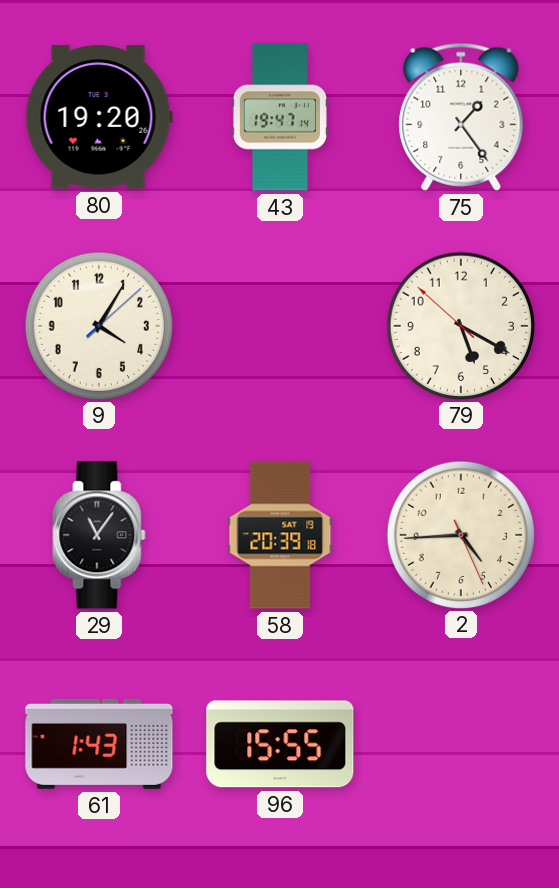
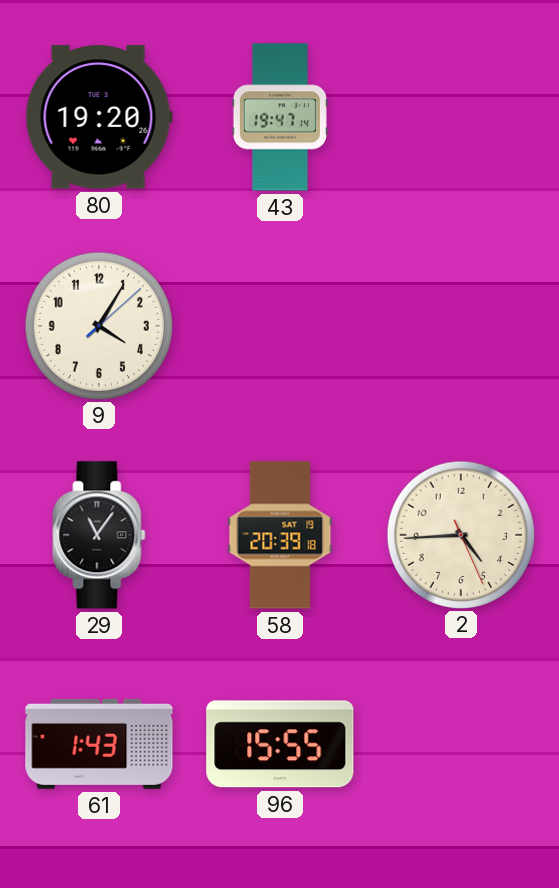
75: 1:24 -> none (461, 117)
79: 5:19 -> none (460, 325)
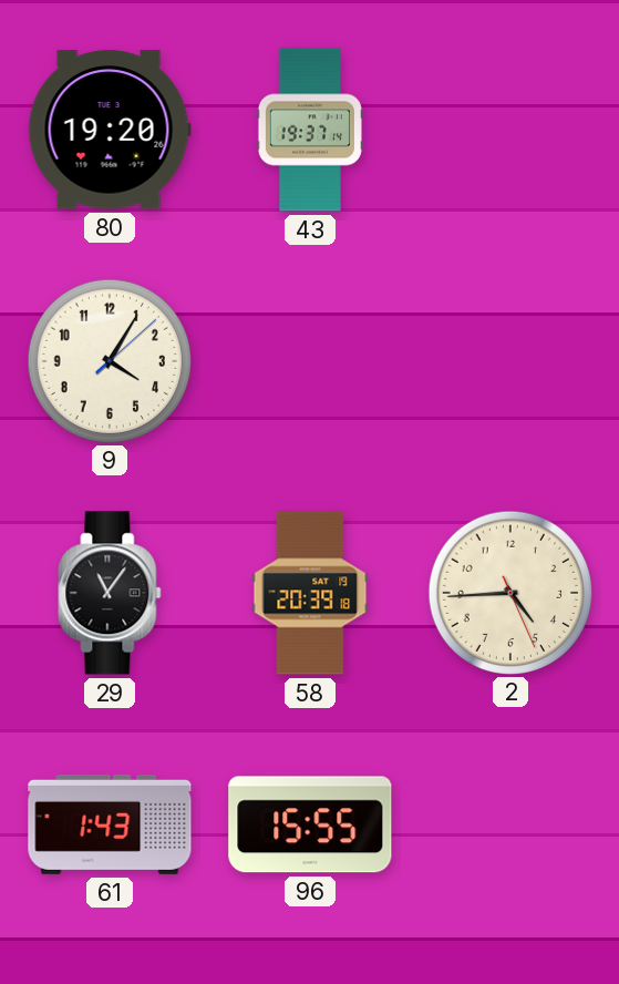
43: 19:47 -> 19:37 (310, 130)
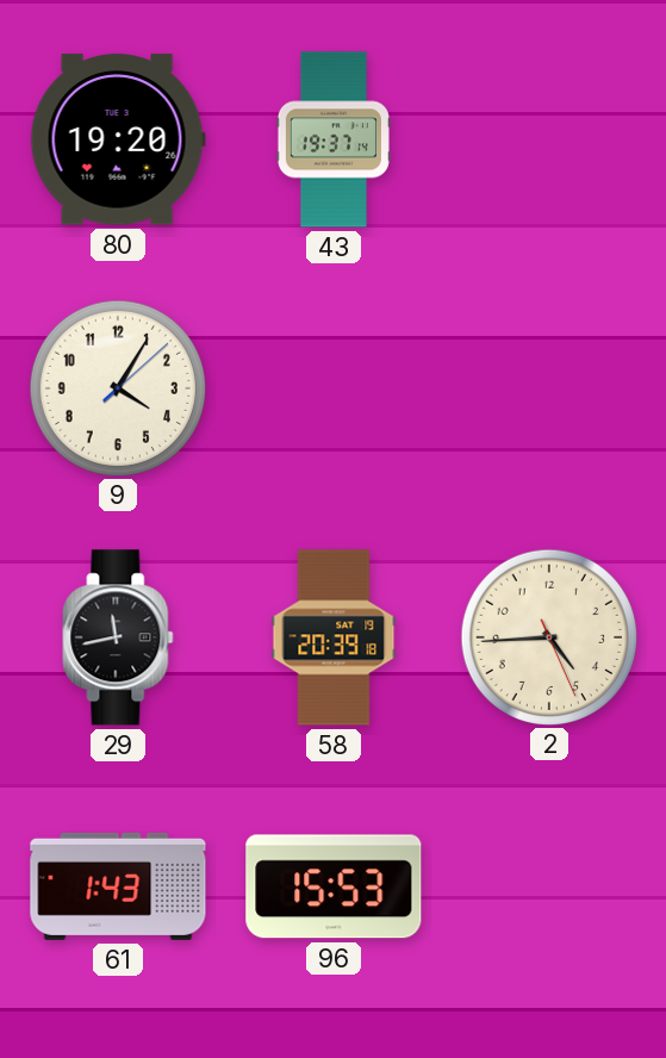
29: 11:06 -> 11:43 (118, 637)
96: 15:55 -> 15:53 (334, 886)
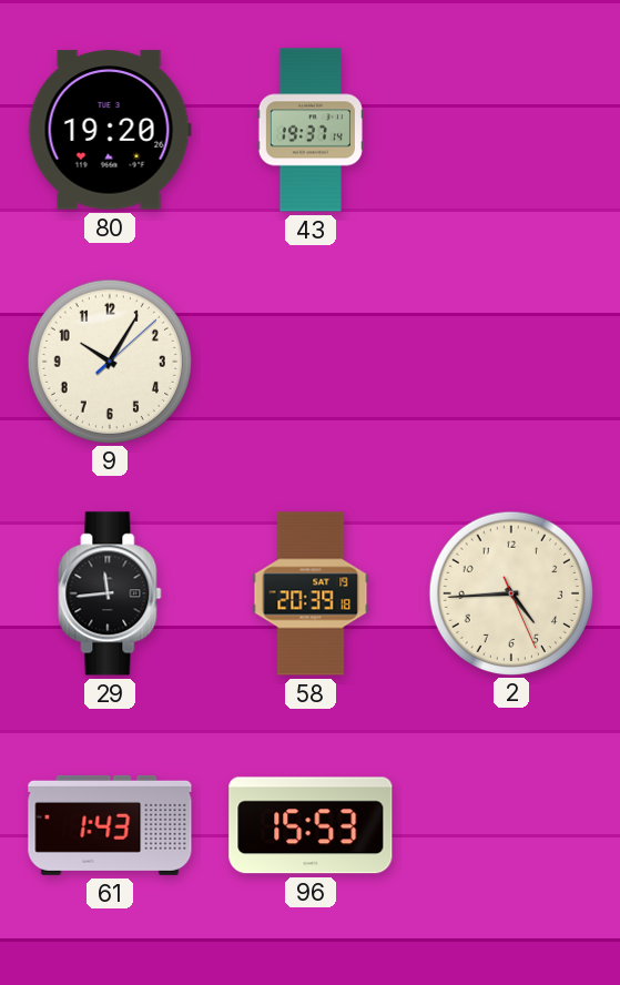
9: 4:05 -> 10:05 (109, 361)
29: 11:43 -> 11:44 (110, 593)
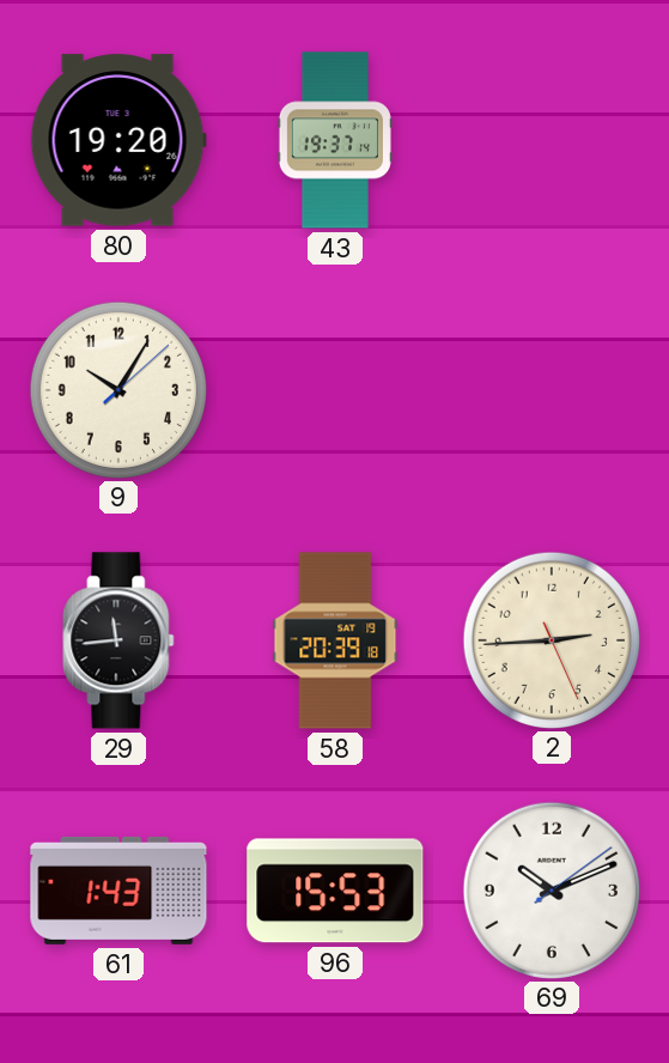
2: 4:44 -> 2:44 (551, 639)
69: none -> 10:11 (551, 889)
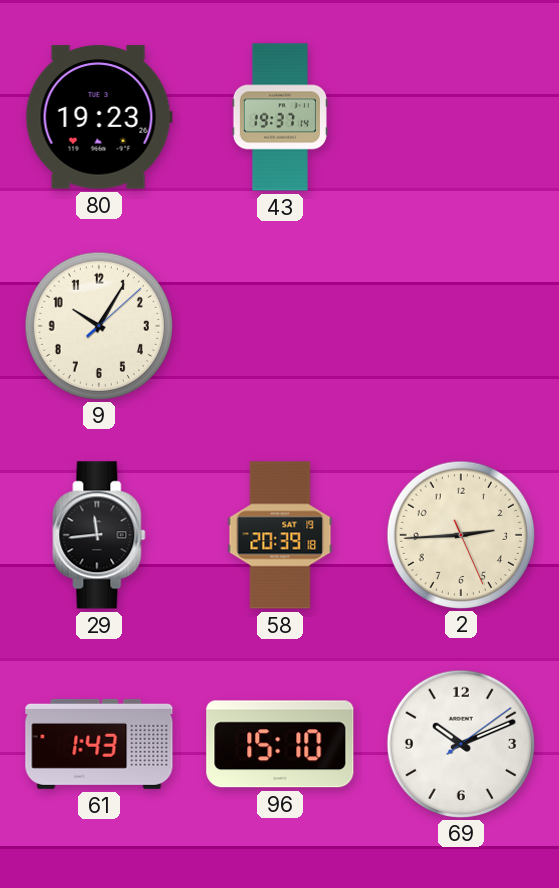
80: 19:20 -> 19:23 (99, 117)
96: 15:53 -> 15:10 (280, 744)
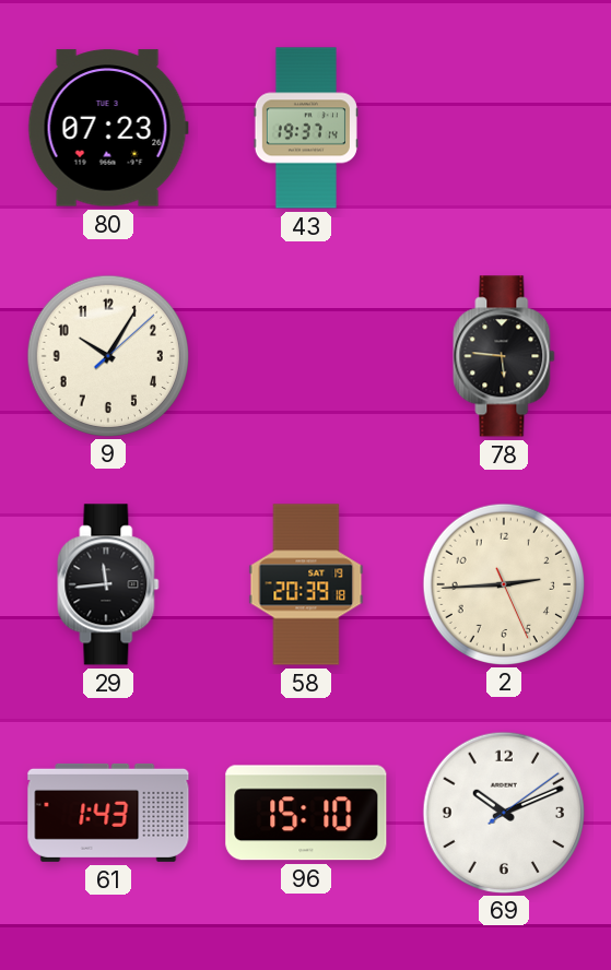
80: 19:23 -> 07:23 (108, 128)
78: none -> 5:46 (504, 356)
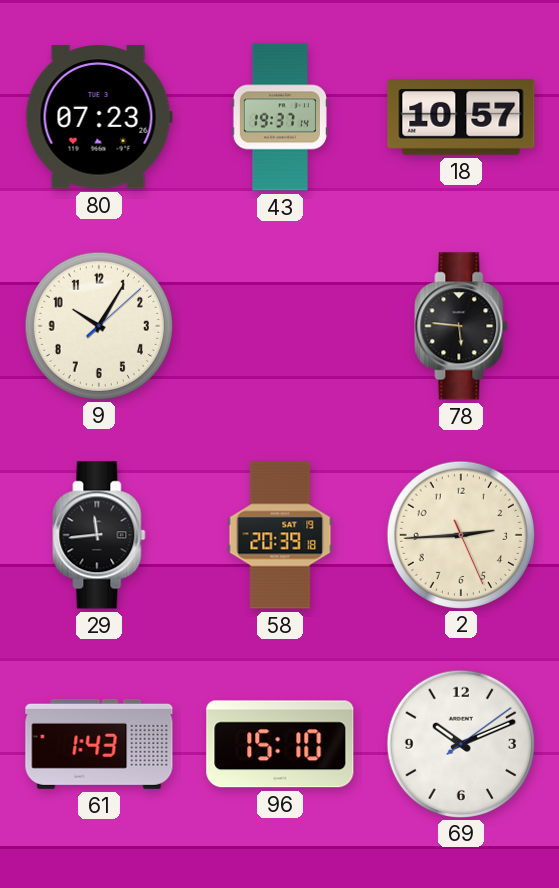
18: none -> 10:57 (461, 118)
